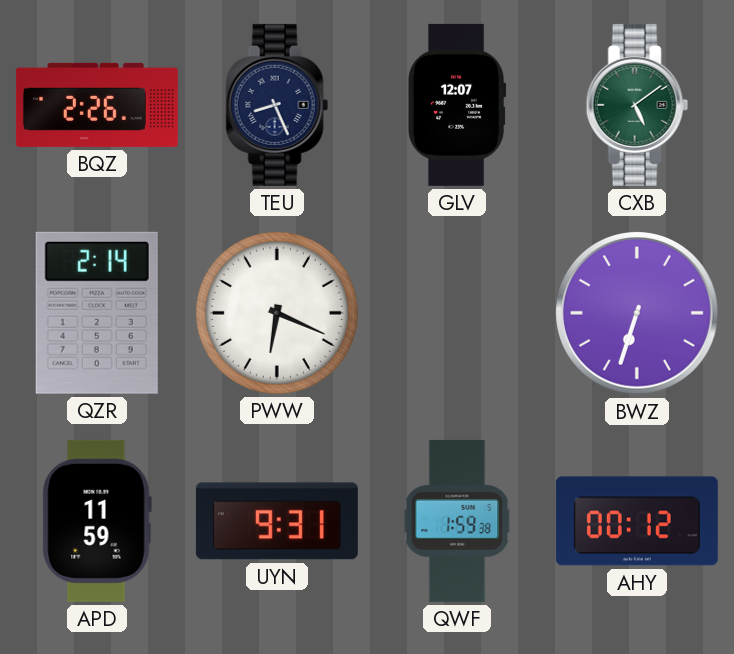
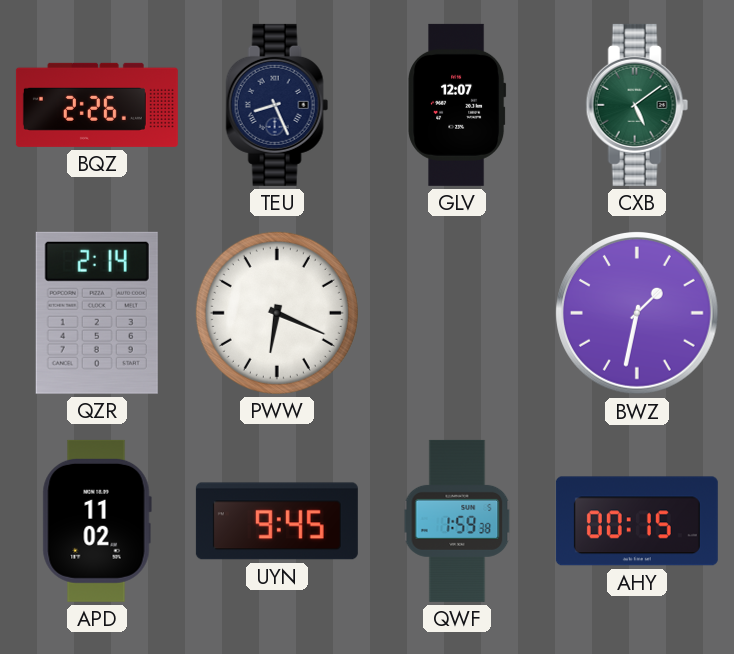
BWZ: 6:33 -> 1:32 (638, 314)
APD: 11:59 -> 11:02 (97, 521)
UYN: 9:31 -> 9:45 (277, 521)
AHY: 00:12 -> 00:15 (637, 521)
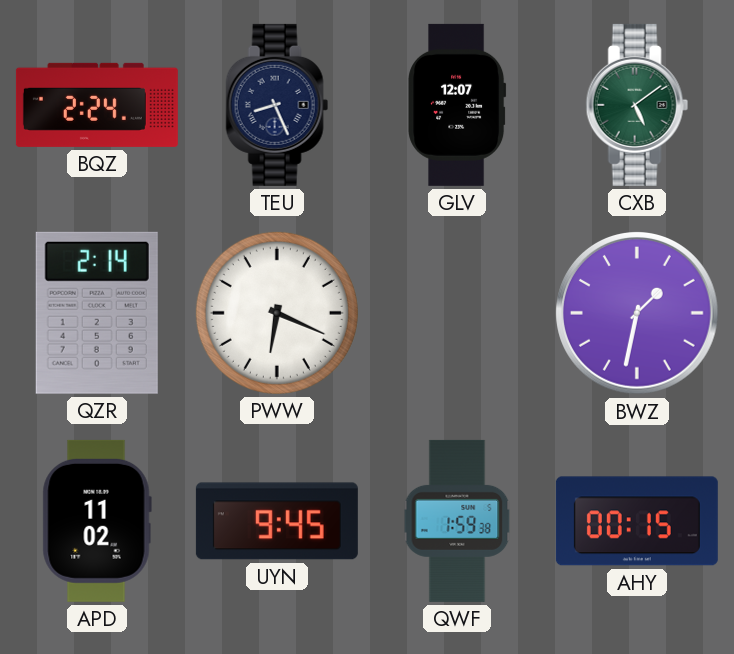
BQZ: 2:26 -> 2:24 (97, 105)
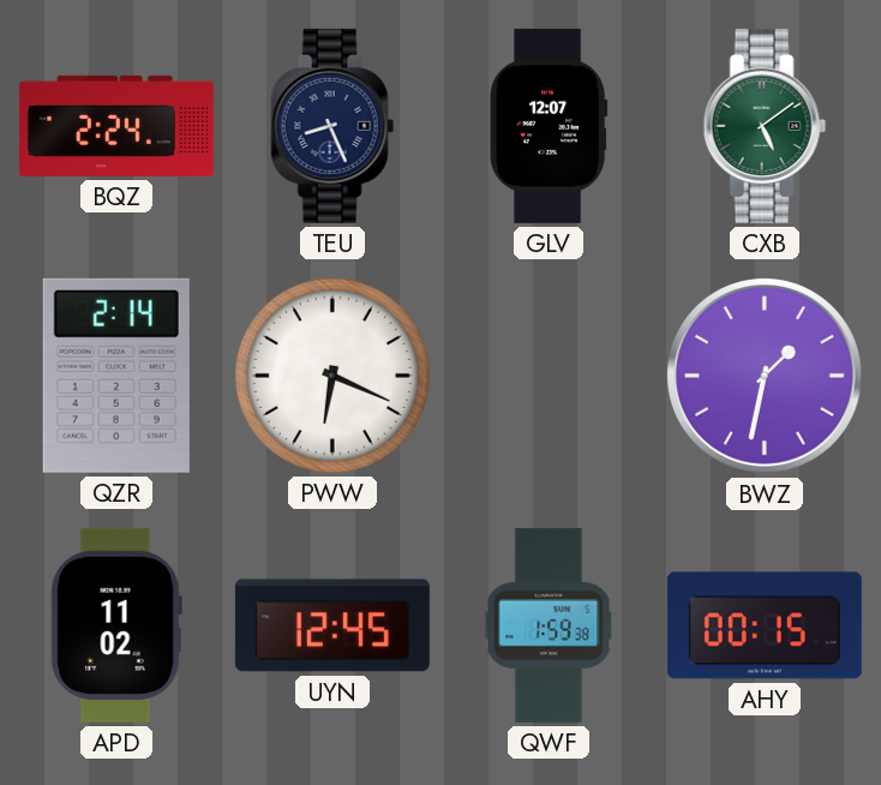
UYN: 9:45 -> 12:45 (332, 625)
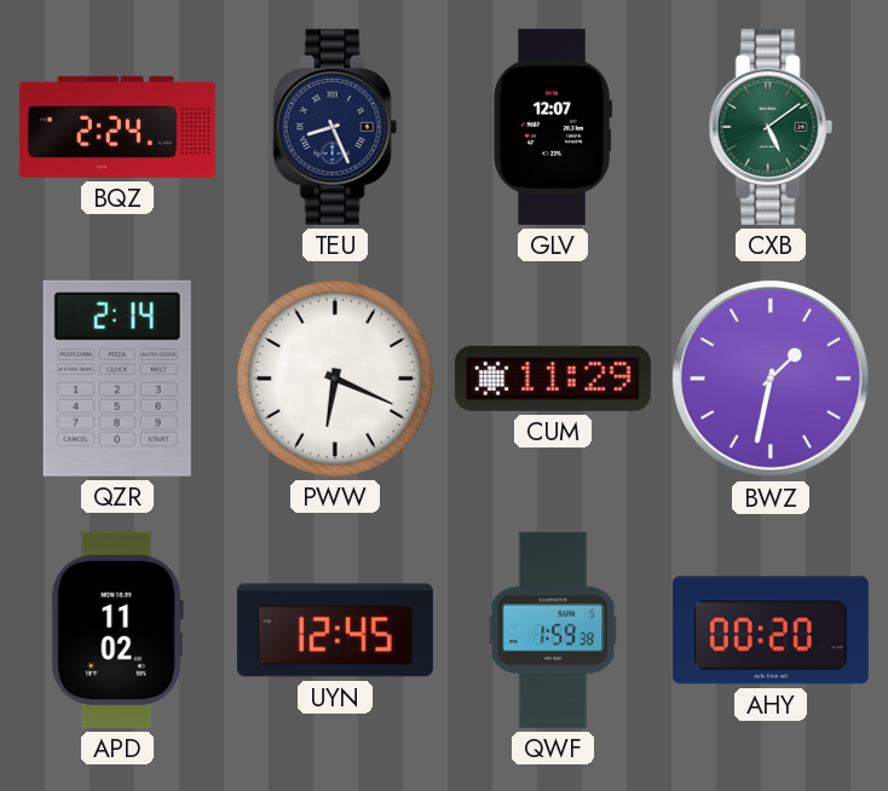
CUM: none -> 11:29 (553, 379)
AHY: 00:15 -> 00:20 (771, 630)
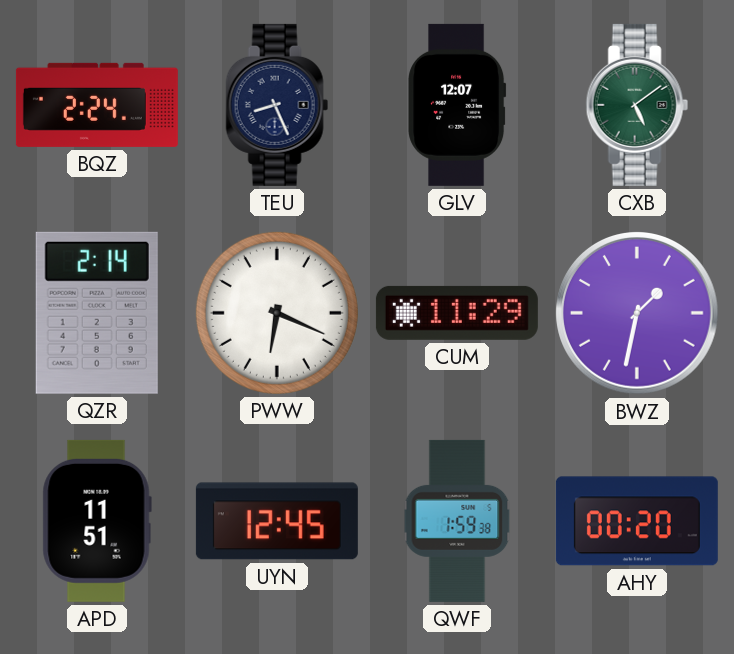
APD: 11:02 -> 11:51 (97, 521)
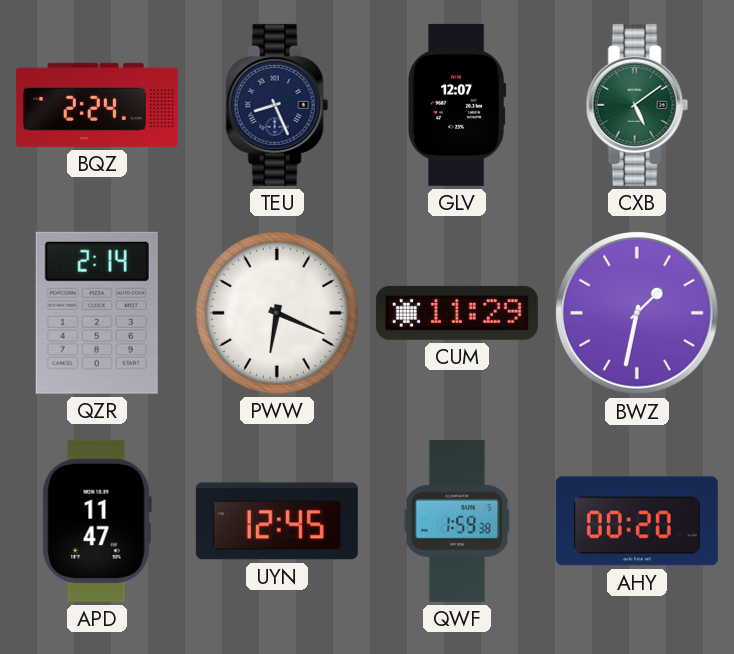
APD: 11:51 -> 11:47 (97, 521)
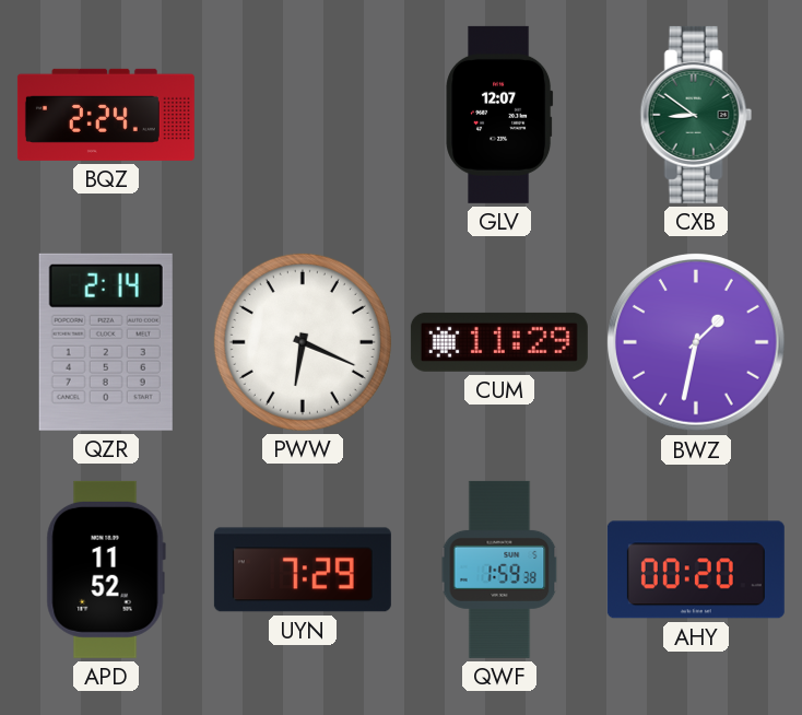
TEU: 8:26 -> none (277, 105)
CXB: 5:09 -> 8:51 (696, 115)
APD: 11:47 -> 11:52 (106, 570)
UYN: 12:45 -> 7:29 (303, 570)
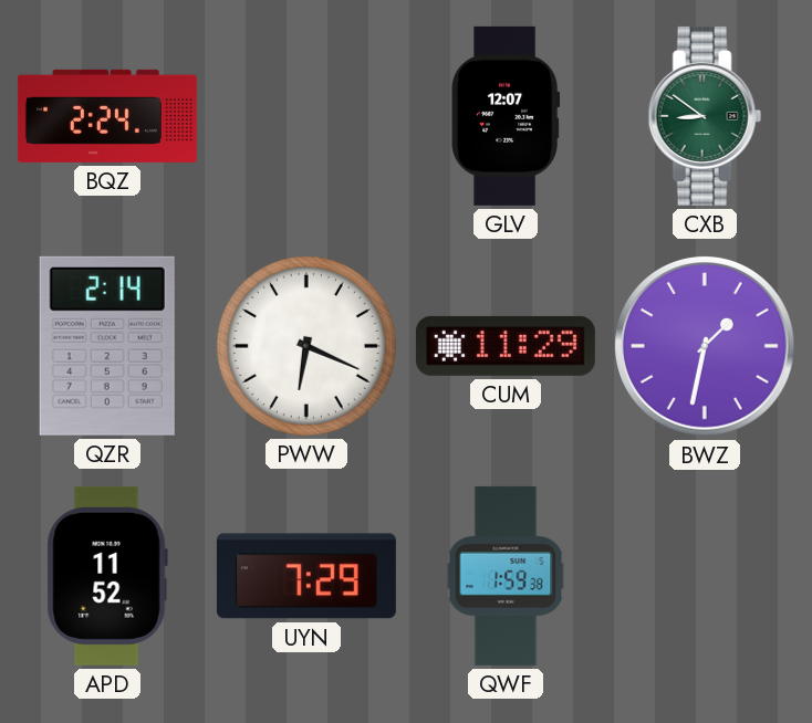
AHY: 00:20 -> none (696, 570)
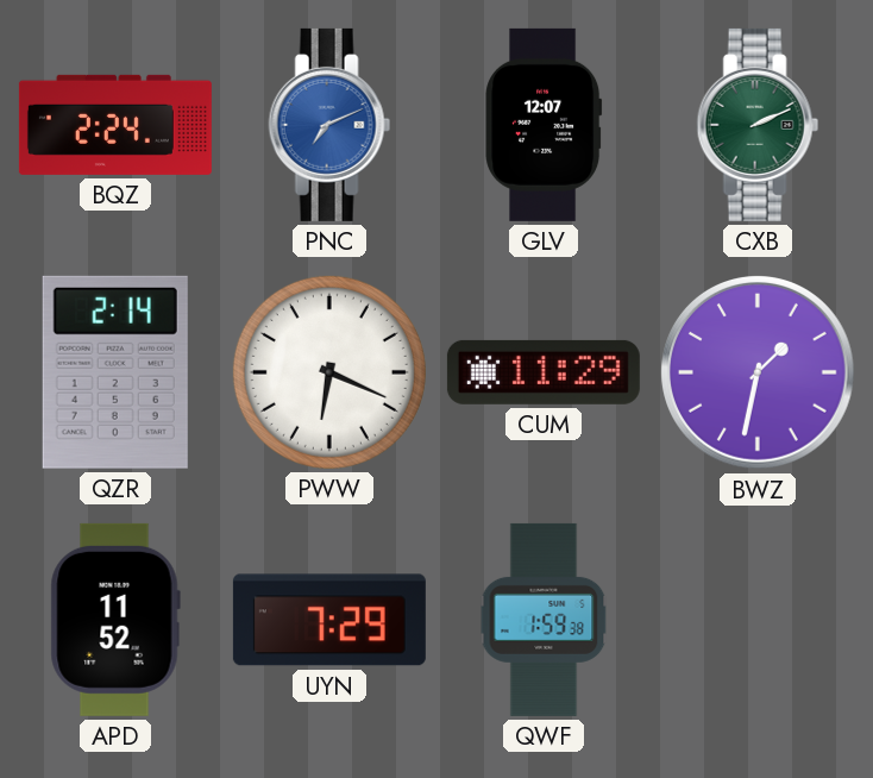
PNC: none -> 7:11 (329, 125)
CXB: 8:51 -> 2:11 (758, 125)
